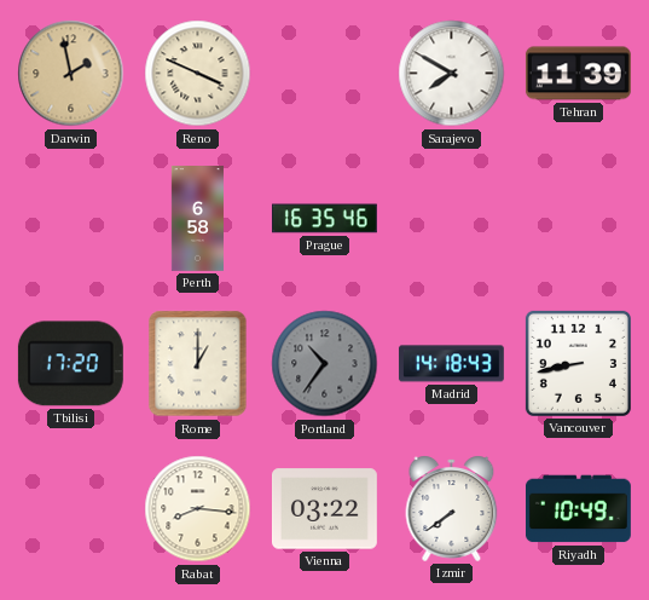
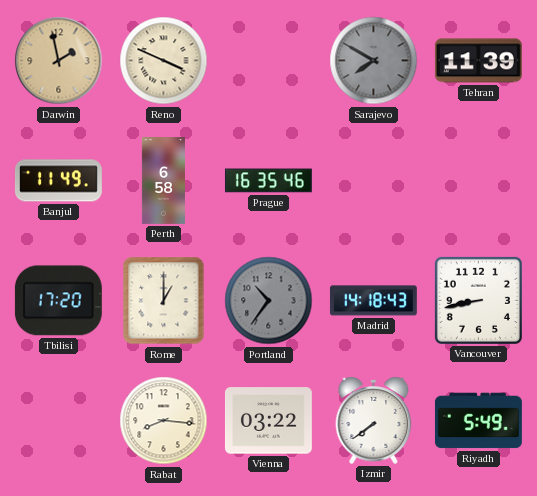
Sarajevo dial: white -> grey (374, 61)
Banjul: none -> 11:49 (58, 181)
Riyadh: 10:49 -> 5:49 (478, 421)
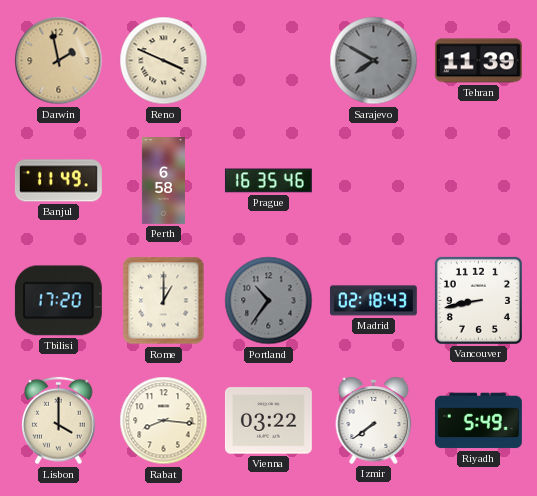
Madrid: 14:18 -> 02:18 (373, 301)
Lisbon: none -> 4:00 (59, 421)
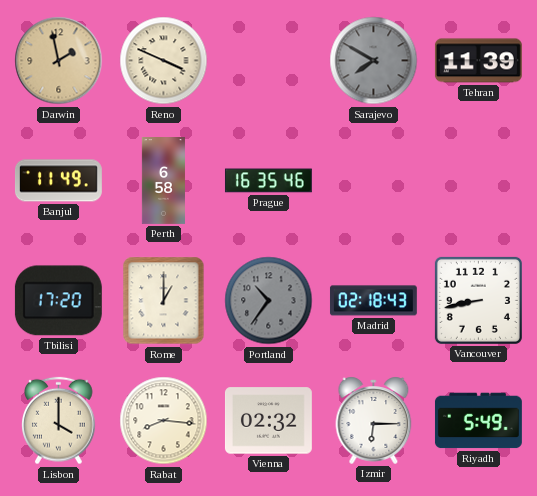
Vienna: 03:22 -> 02:32 (268, 421)
Izmir: 7:39 -> 6:15 (374, 420)
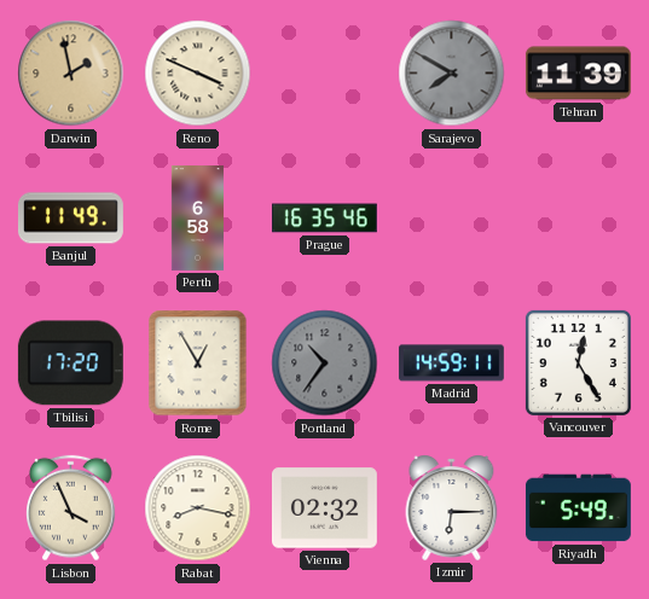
Rome: 1:00 -> 12:55 (198, 364)
Madrid: 02:18 -> 14:59 (451, 364)
Vancouver: 8:43 -> 12:25 (578, 362)
Lisbon: 4:00 -> 3:56 (71, 508)
Rabat: 8:16 -> 8:17 (198, 508)
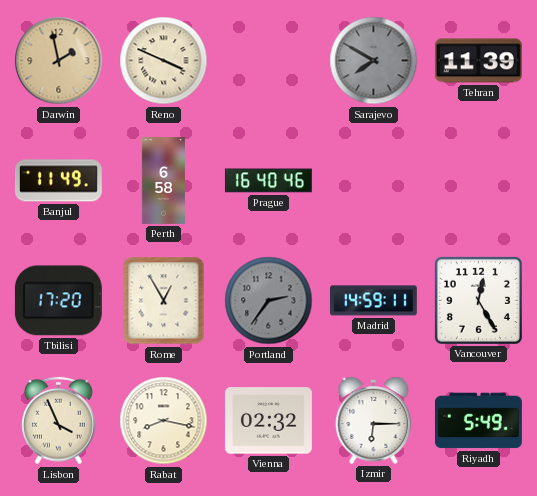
Prague: 16:35 -> 16:40 (268, 181)
Portland: 10:36 -> 2:36 (269, 301)
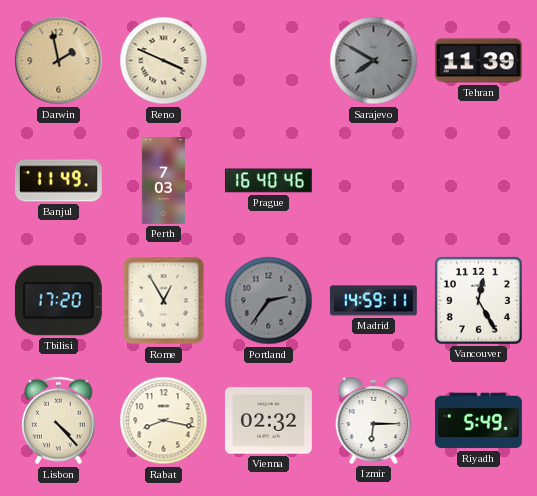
Perth: 6:58 -> 7:03 (163, 181)
Lisbon: 3:56 -> 4:23 (59, 421)
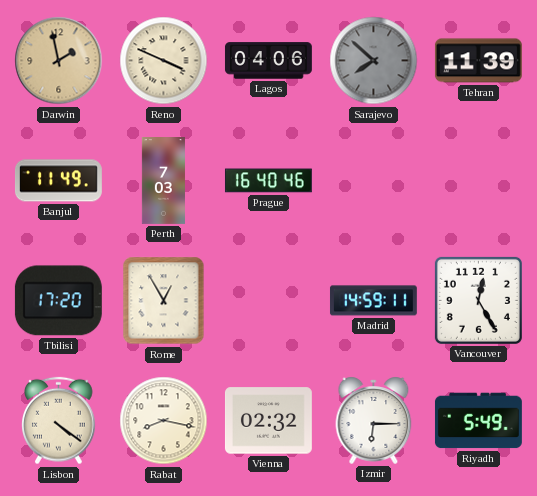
Lagos: none -> 04:06 (268, 61)
Sarajevo: 7:50 -> 7:52 (374, 61)
Portland: 2:36 -> none (269, 301)
Lisbon: 4:23 -> 4:21 (59, 421)
